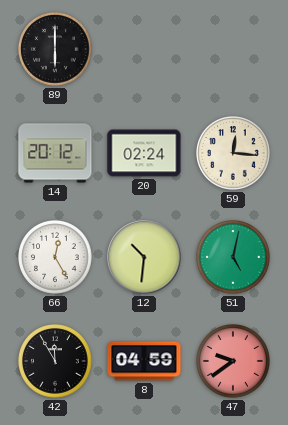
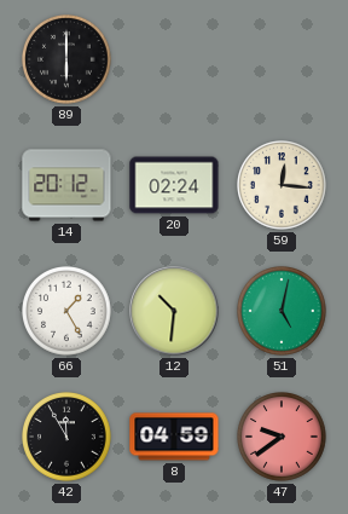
66: 12:25 -> 1:25 (68, 312)
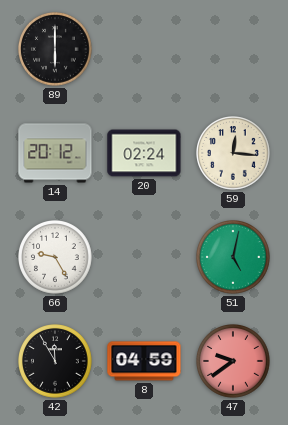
66: 1:25 -> 9:25 (56, 258)
12: 10:31 -> none (174, 311)
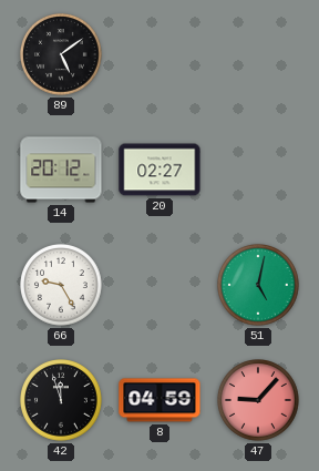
89: 6:00 -> 5:09 (62, 55)
20: 02:24 -> 02:27 (159, 170)
59: 12:16 -> none (234, 154)
42: 11:55 -> 11:57 (62, 401)
47: 9:39 -> 9:07 (259, 401)
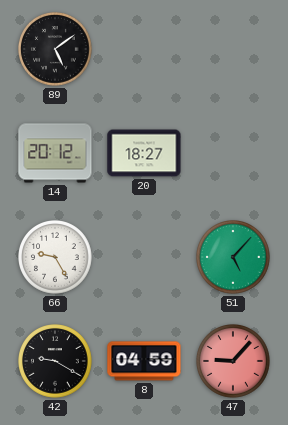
20: 02:27 -> 18:27 (144, 153)
51: 5:02 -> 5:07 (234, 258)
42: 11:57 -> 9:20 (56, 362)
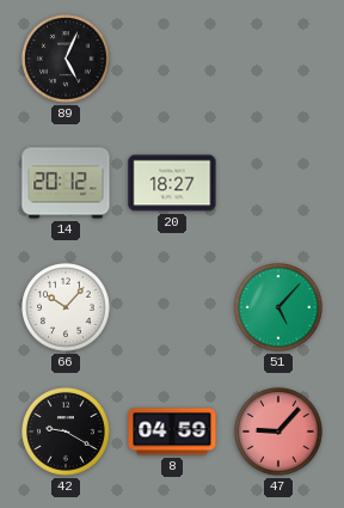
89: 5:09 -> 5:04 (67, 60)
66: 9:25 -> 10:07 (67, 308)
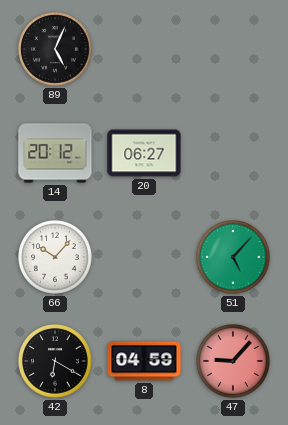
20: 18:27 -> 06:27 (144, 153)
42: 9:20 -> 6:20 (56, 362)
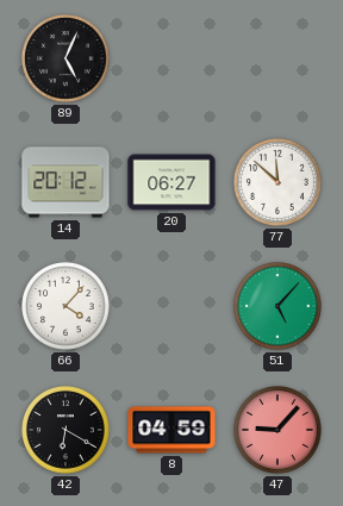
77: none -> 11:52 (279, 183)
66: 10:07 -> 4:07 (67, 307)
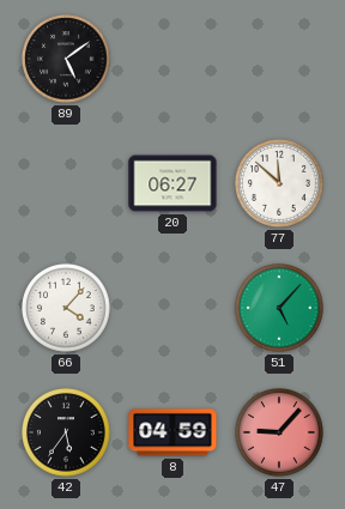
89: 5:04 -> 5:09 (67, 60)
14: 20:12 -> none (66, 182)
42: 6:20 -> 5:36 (67, 434)
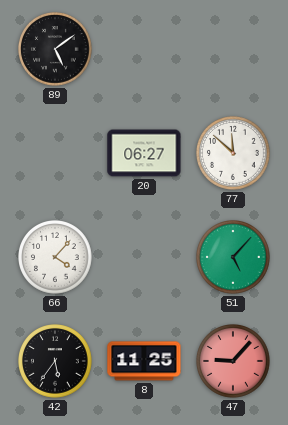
8: 04:59 -> 11:25 (144, 361)
